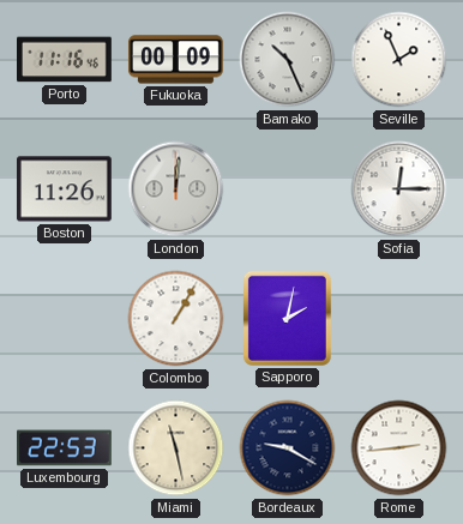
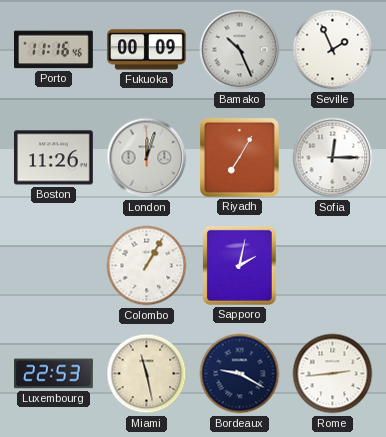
London: 12:01 -> 12:03 (147, 158)
Riyadh: none -> 7:05 (239, 157)
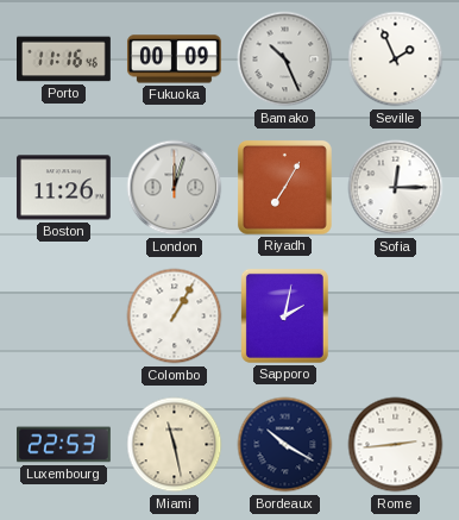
Bordeaux: 9:20 -> 10:20 (285, 445)
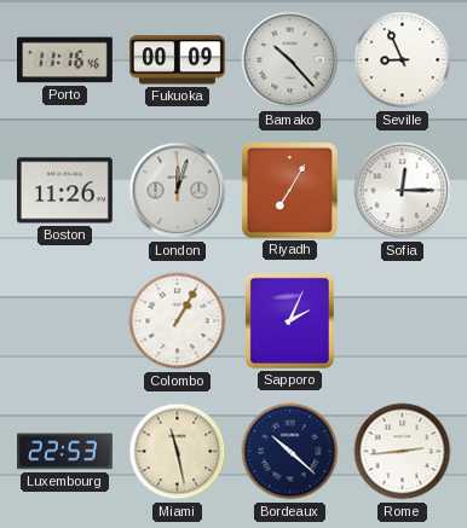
Bamako: 10:26 -> 10:23 (290, 60)
Seville: 1:56 -> 8:56 (403, 60)
Sapporo: 2:02 -> 2:04 (289, 320)
Bordeaux: 10:20 -> 10:22 (290, 452)
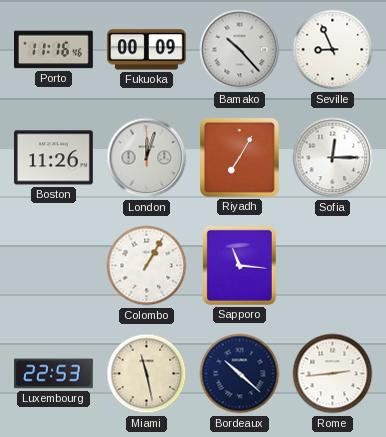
Sapporo: 2:04 -> 11:16 (239, 265)
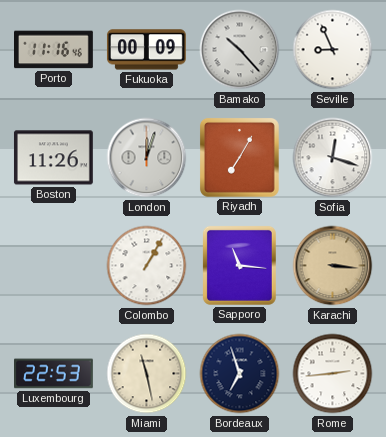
Sofia: 12:15 -> 12:18 (333, 158)
Karachi: none -> 3:16 (333, 266)
Bordeaux: 10:22 -> 6:57 (240, 374)
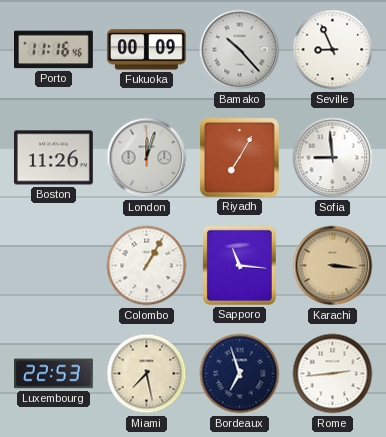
Sofia: 12:18 -> 8:59 (333, 158)
Miami: 11:28 -> 7:28 (147, 374)
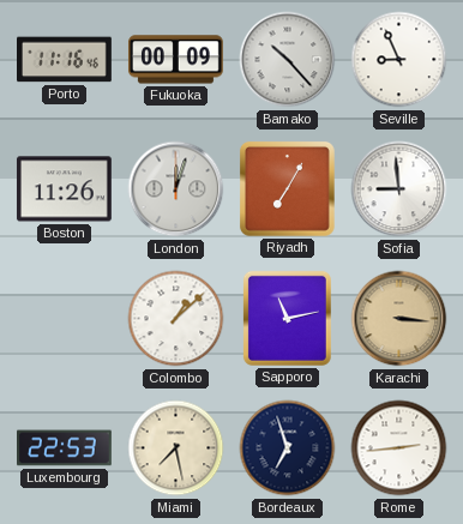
Colombo: 1:05 -> 1:08 (176, 319)
Sapporo: 11:16 -> 11:13 (287, 318)
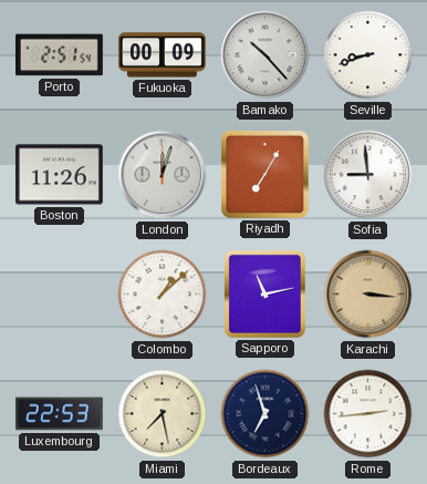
Porto: 11:16 -> 2:51 (60, 55)
Seville: 8:56 -> 8:42 (368, 55)
